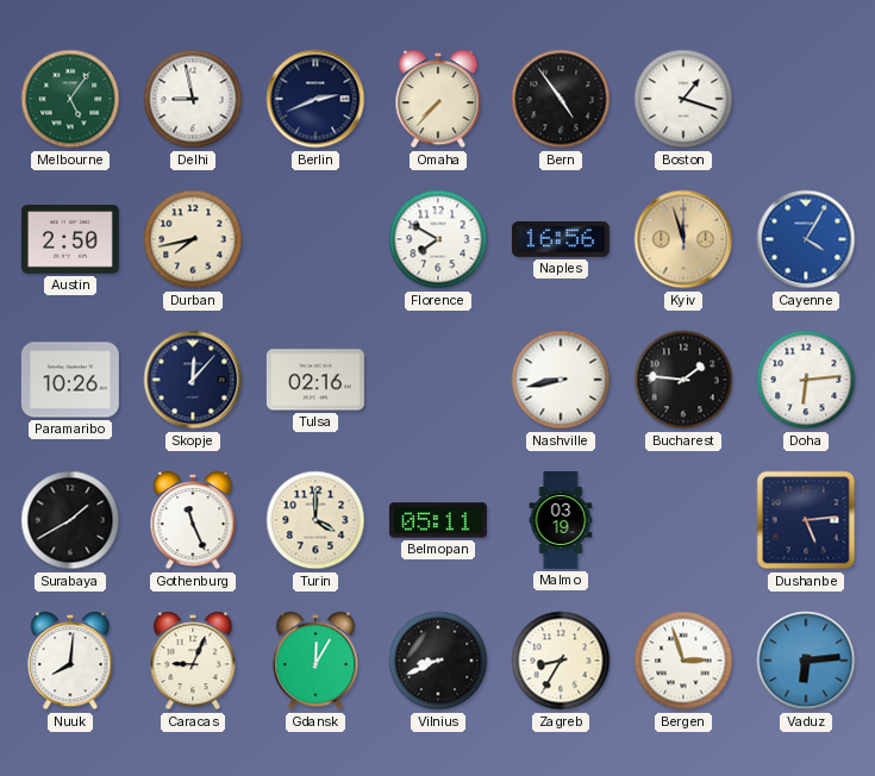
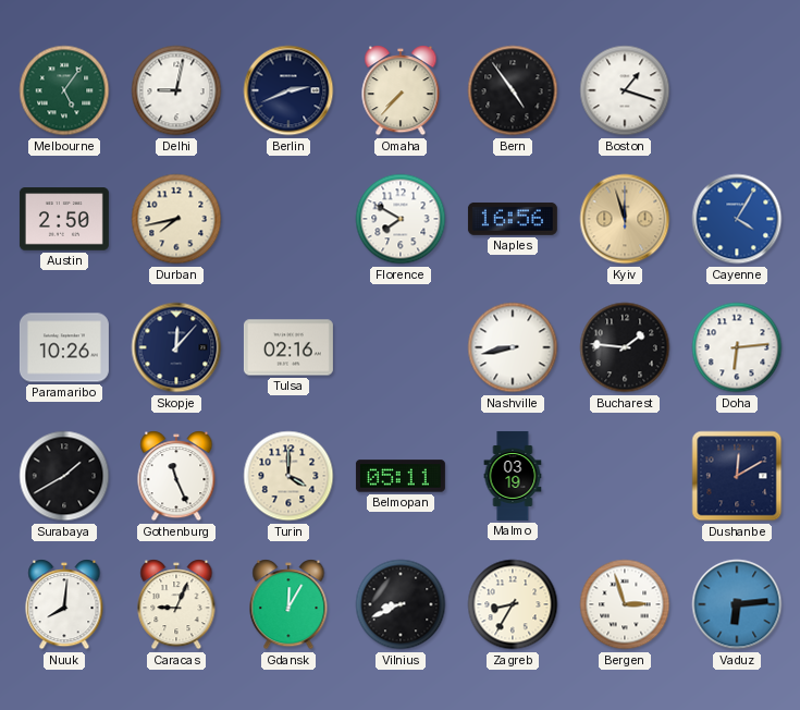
Delhi: 8:58 -> 9:02 (176, 90)
Dushanbe: 5:14 -> 12:10 (737, 476)
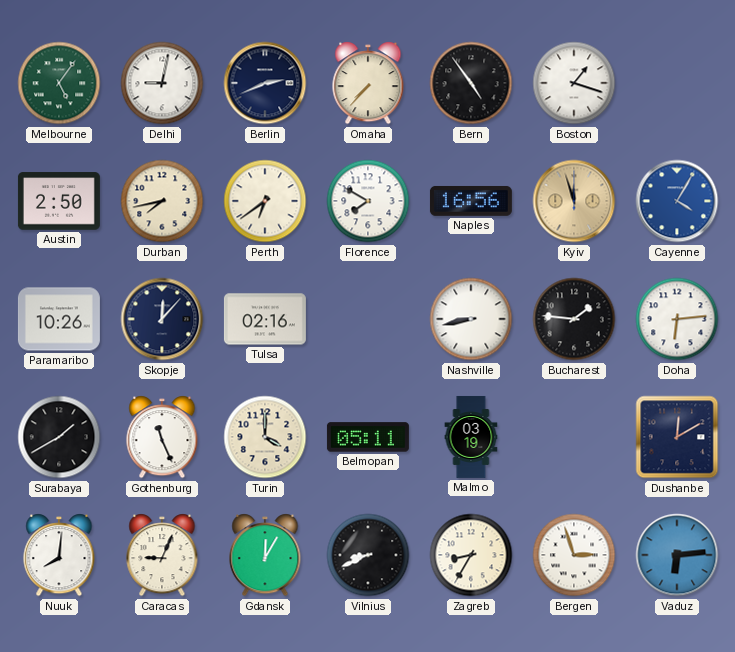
Perth: none -> 6:39 (265, 201)
